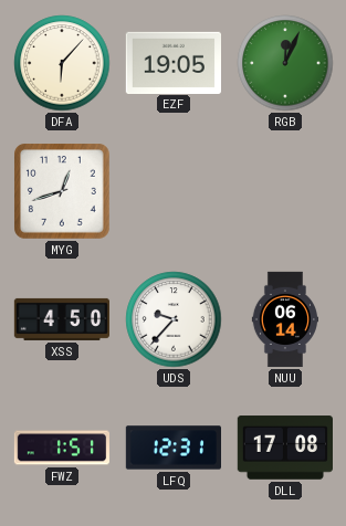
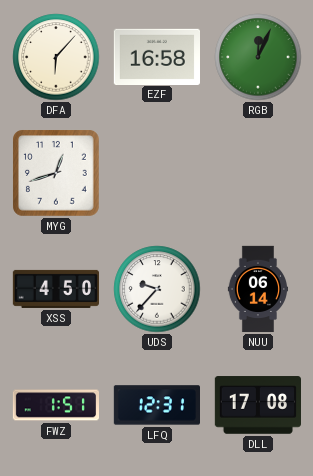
EZF: 19:05 -> 16:58 (156, 56)
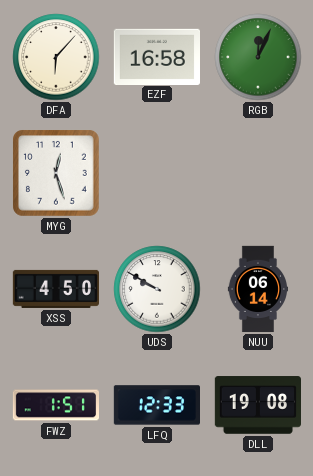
MYG: 12:42 -> 12:27 (57, 174)
UDS: 9:37 -> 9:50 (157, 289)
LFQ: 12:31 -> 12:33 (156, 405)
DLL: 17:08 -> 19:08 (257, 405)
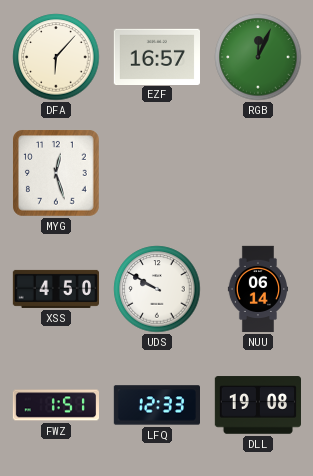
EZF: 16:58 -> 16:57 (156, 56)
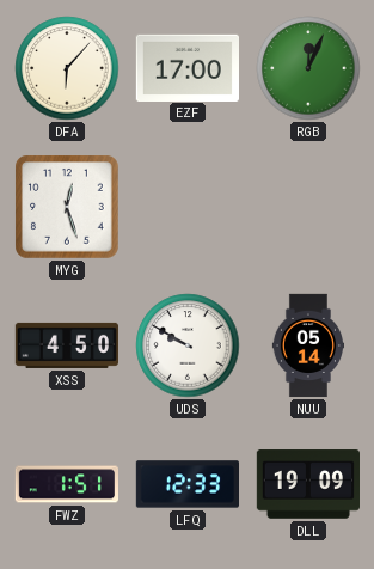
EZF: 16:57 -> 17:00 (186, 67)
NUU: 06:14 -> 05:14 (307, 345)
DLL: 19:08 -> 19:09 (307, 484)
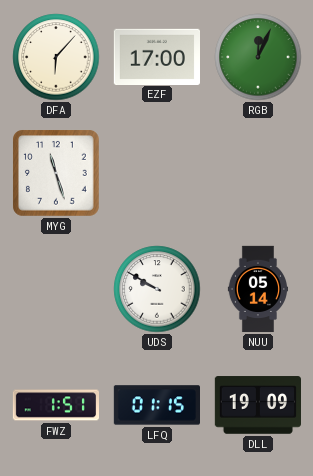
MYG: 12:27 -> 11:27 (57, 174)
XSS: 4:50 -> none (66, 345)
LFQ: 12:33 -> 01:15 (156, 405)
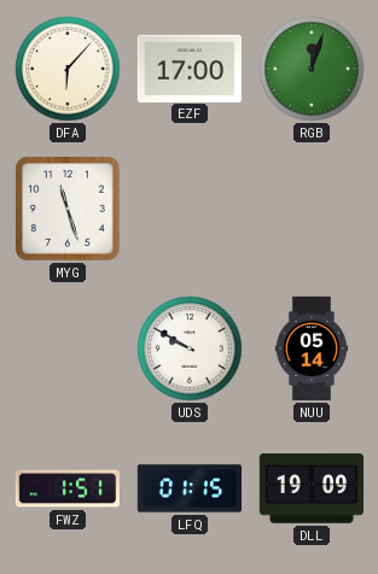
RGB: 12:04 -> 12:03 (312, 69)
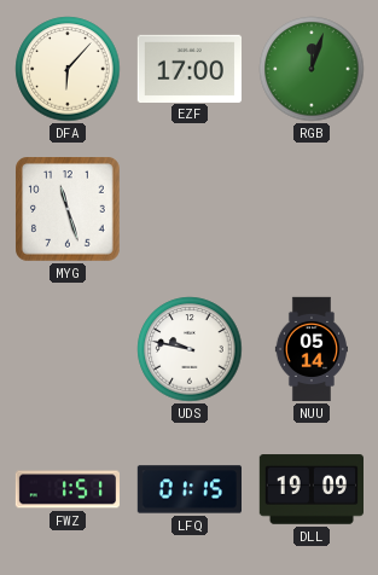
UDS: 9:50 -> 9:47 (190, 349)
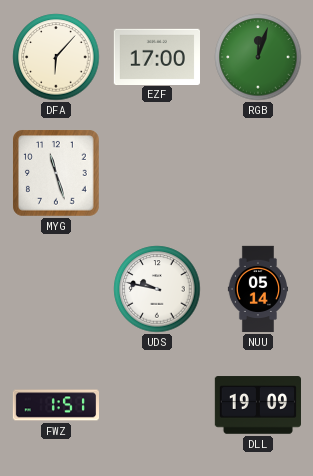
LFQ: 01:15 -> none (188, 489)
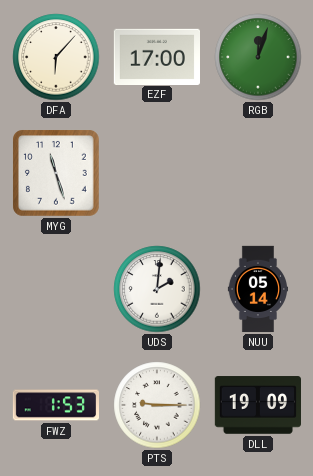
UDS: 9:47 -> 2:01 (157, 289)
FWZ: 1:51 -> 1:53 (55, 405)
PTS: none -> 9:15 (157, 405)
